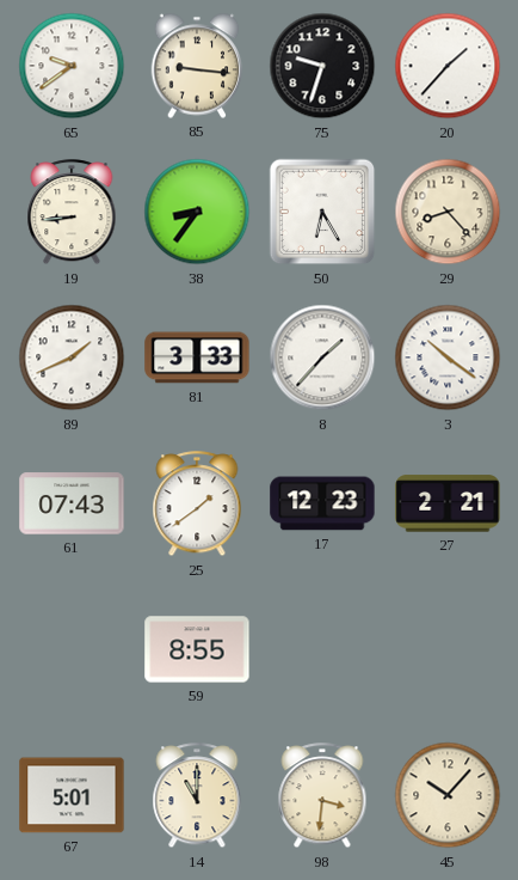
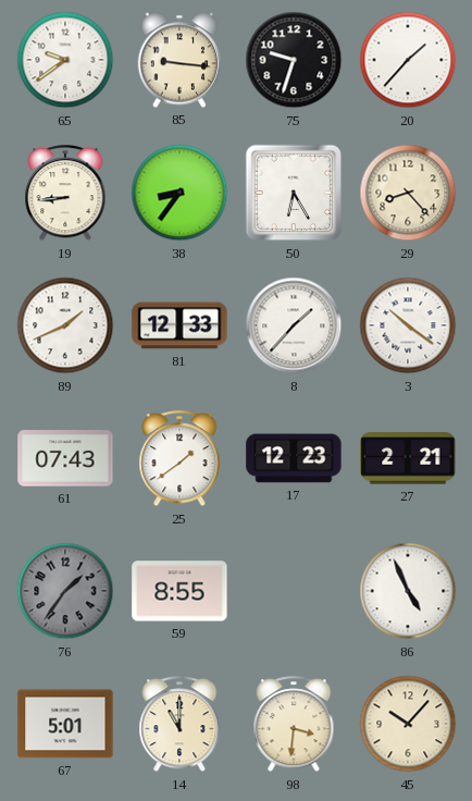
81: 3:33 -> 12:33 (179, 325)
76: none -> 1:36 (65, 591)
86: none -> 4:56 (408, 591)
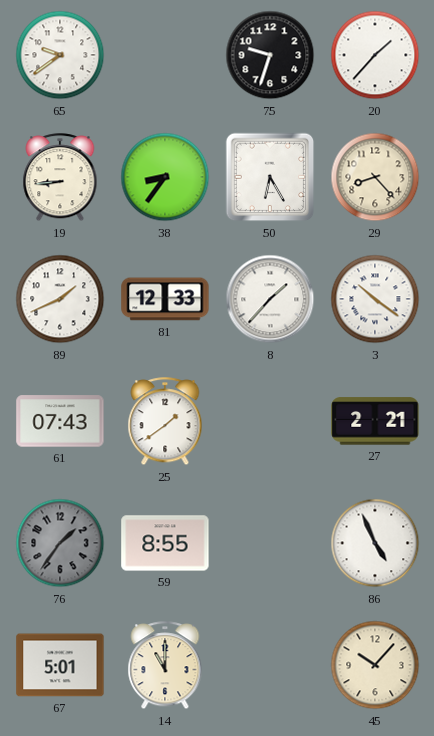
85: 9:16 -> none (179, 60)
17: 12:23 -> none (294, 458)
98: 3:31 -> none (294, 725)
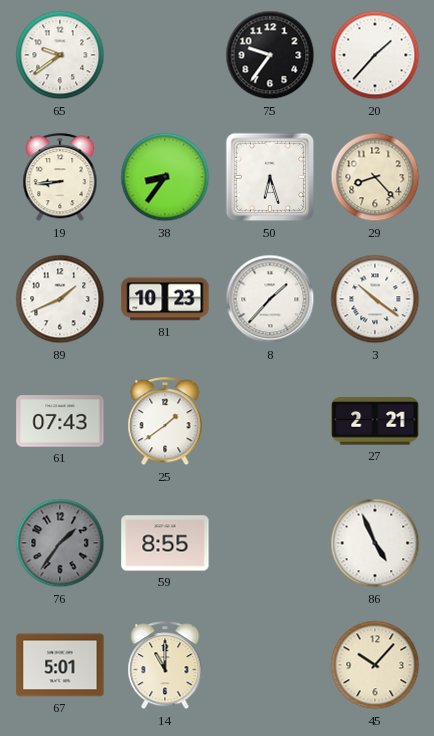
75: 9:33 -> 9:36 (270, 55)
50: 6:25 -> 6:27 (270, 177)
81: 12:33 -> 10:23 (165, 299)
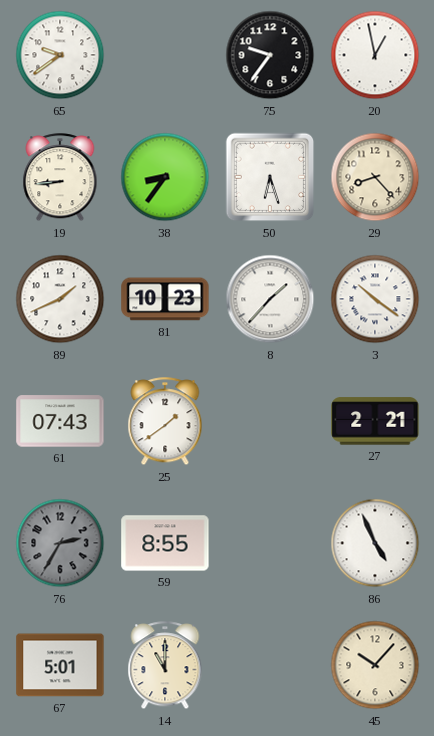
20: 1:37 -> 12:58 (375, 55)
76: 1:36 -> 2:35 (60, 543)
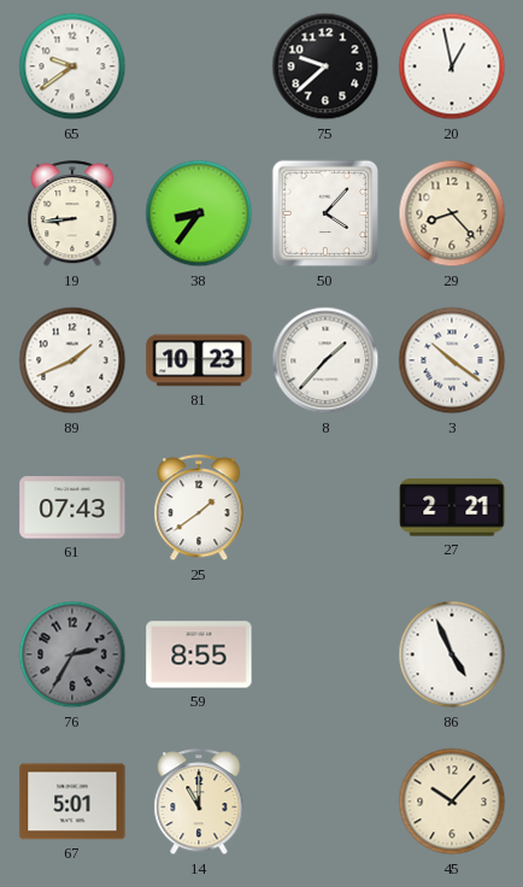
75: 9:36 -> 9:38 (325, 66)
50: 6:27 -> 4:07 (325, 213)
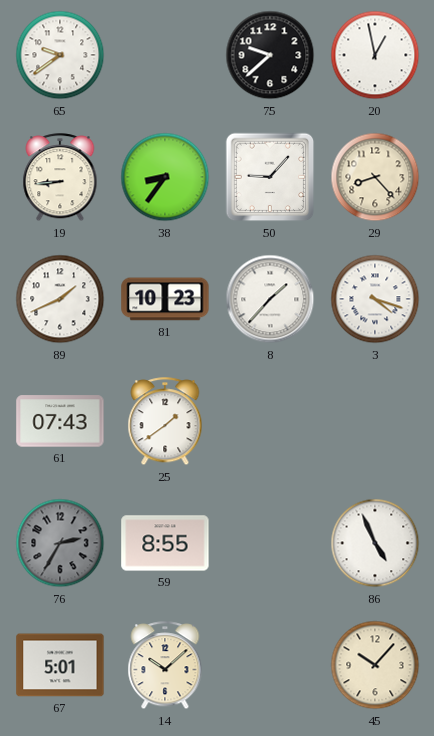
50: 4:07 -> 9:07 (270, 177)
3: 10:21 -> 4:18 (375, 299)
27: 2:21 -> none (452, 507)
14: 11:00 -> 10:08 (165, 666)
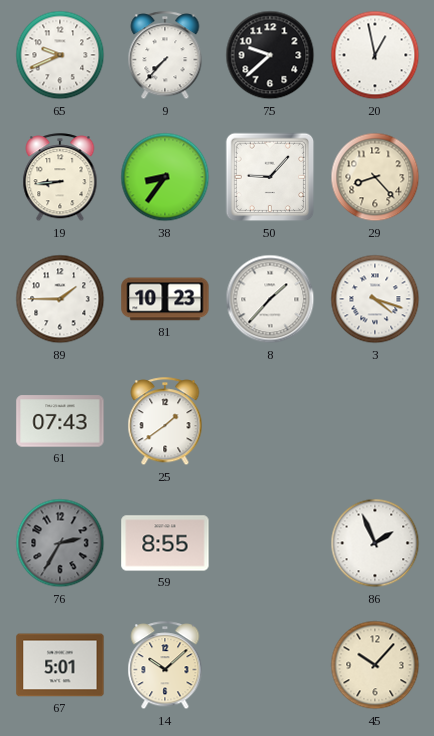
65: 9:39 -> 9:41 (60, 55)
9: none -> 7:37 (165, 56)
89: 1:41 -> 1:45 (60, 299)
86: 4:56 -> 1:56 (375, 543)
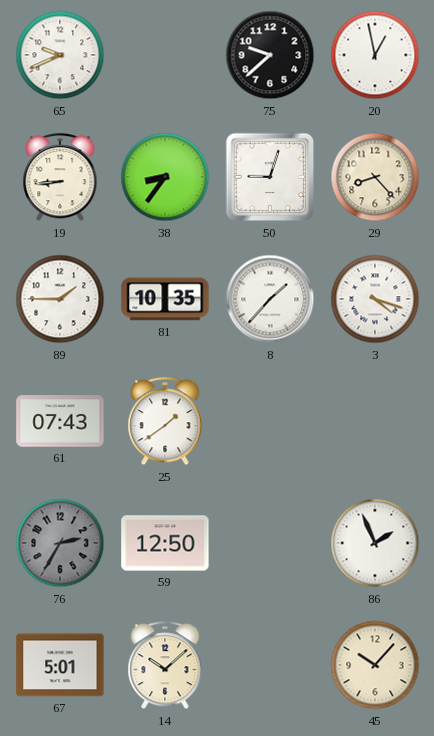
9: 7:37 -> none (165, 56)
50: 9:07 -> 9:03 (270, 177)
81: 10:23 -> 10:35 (165, 299)
59: 8:55 -> 12:50 (165, 543)
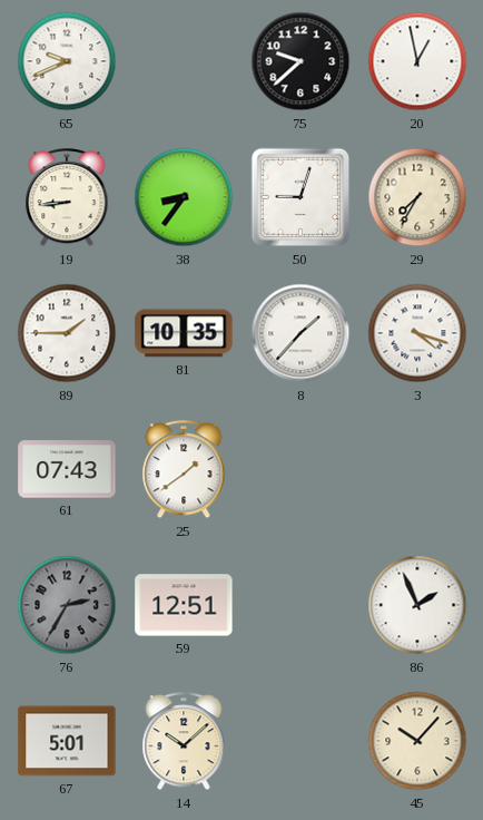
29: 8:23 -> 7:35 (417, 197)
59: 12:50 -> 12:51 (184, 605)
